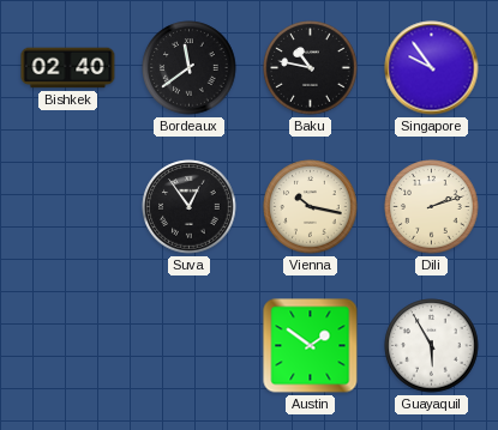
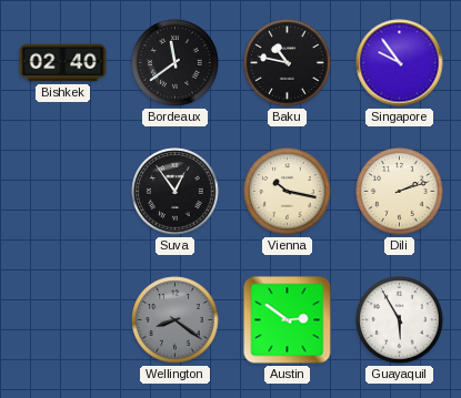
Wellington: none -> 8:21 (176, 320)
Austin: 1:51 -> 2:51 (288, 320)
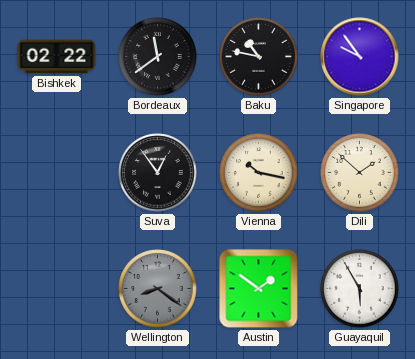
Bishkek: 02:40 -> 02:22 (57, 57)
Dili: 2:12 -> 1:52 (360, 173)
Austin: 2:51 -> 1:51 (259, 289)
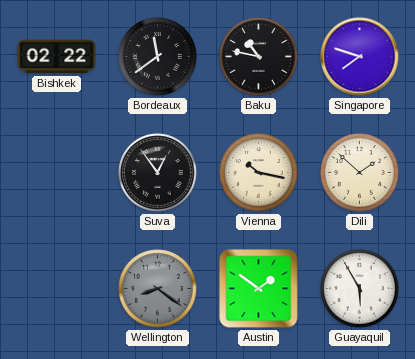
Singapore: 9:54 -> 7:48 (360, 57)
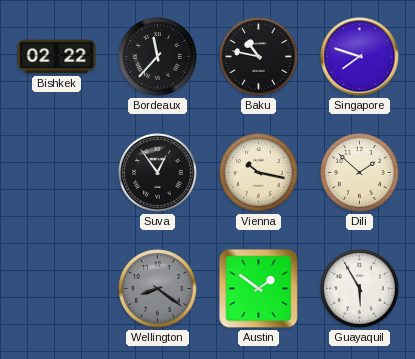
Bordeaux: 11:39 -> 11:37 (158, 57)
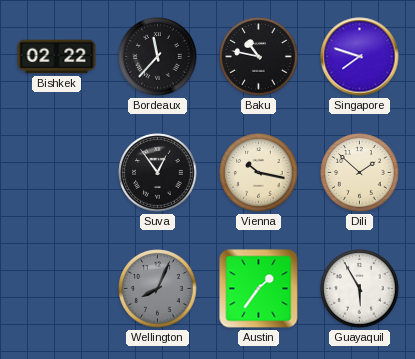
Wellington: 8:21 -> 8:04 (158, 289)
Austin: 1:51 -> 1:36 (259, 289)
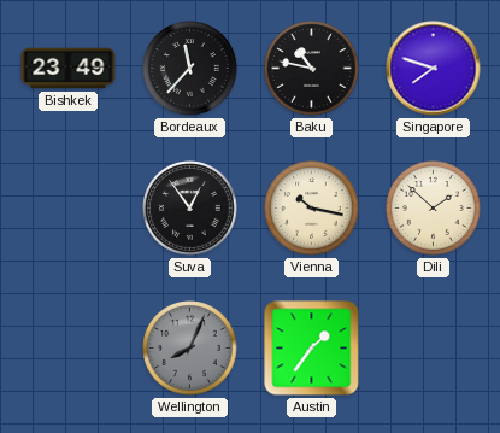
Bishkek: 02:22 -> 23:49 (69, 69)
Guayaquil: 5:55 -> none (360, 289)
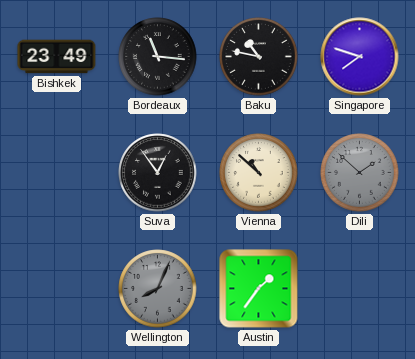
Bordeaux: 11:37 -> 11:16 (158, 57)
Vienna: 10:17 -> 10:52 (259, 173)
Dili dial: cream -> grey (360, 173)
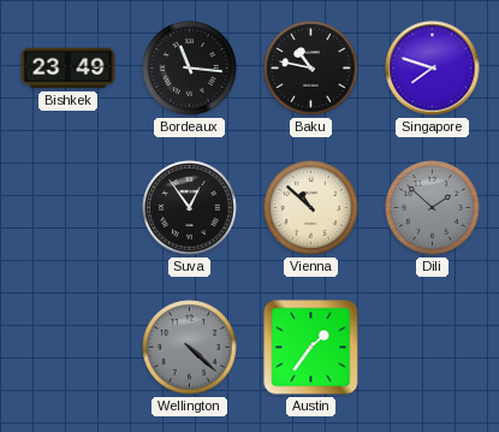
Wellington: 8:04 -> 4:22 (190, 348)
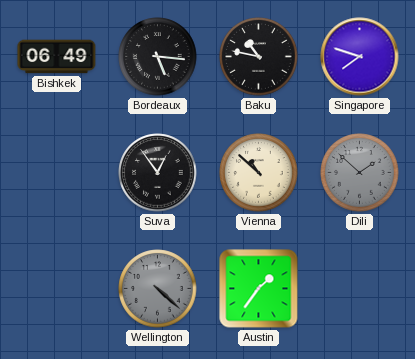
Bishkek: 23:49 -> 06:49 (57, 57)
Bordeaux: 11:16 -> 5:16 (158, 57)
